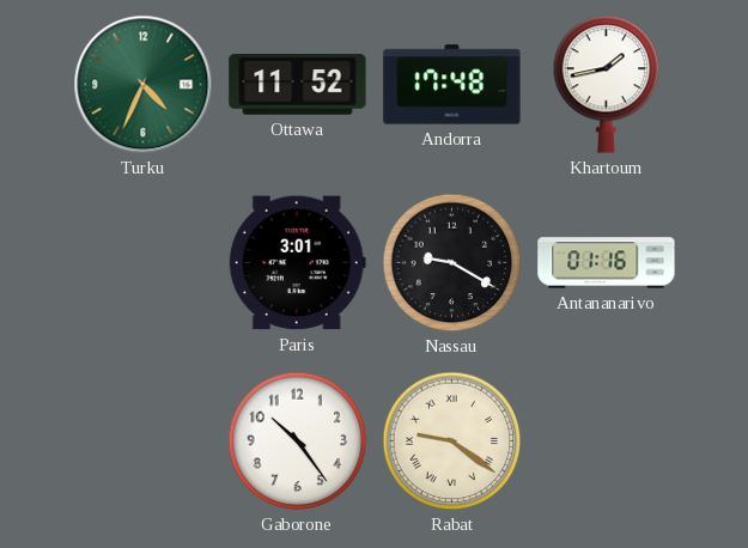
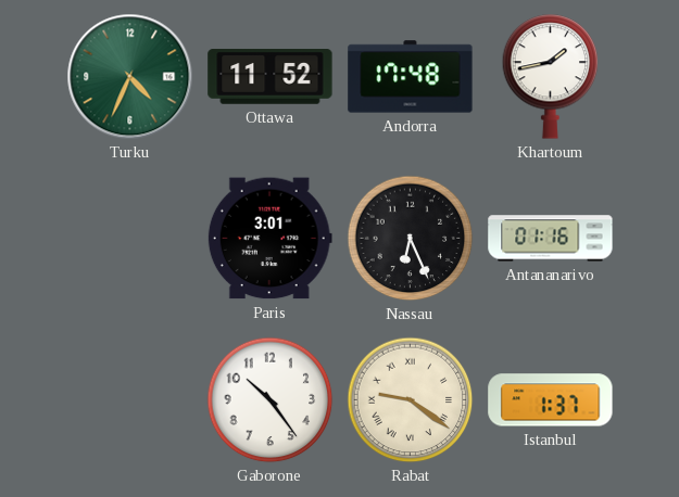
Nassau: 9:20 -> 6:26 (411, 239)
Istanbul: none -> 1:37 (551, 400)
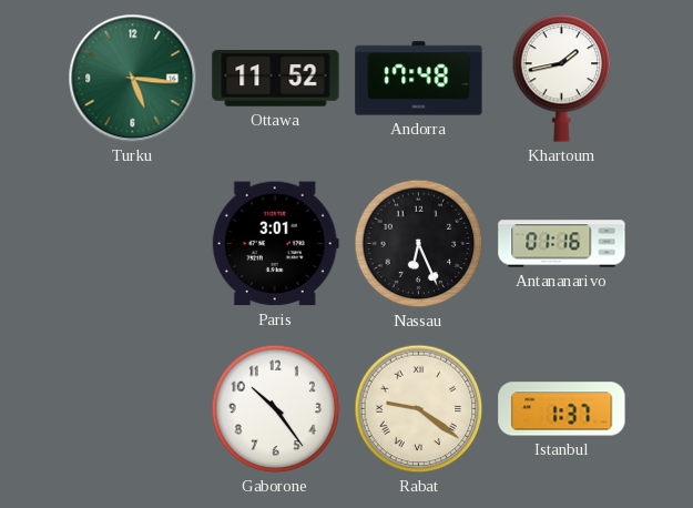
Turku: 4:34 -> 5:16 (133, 79)
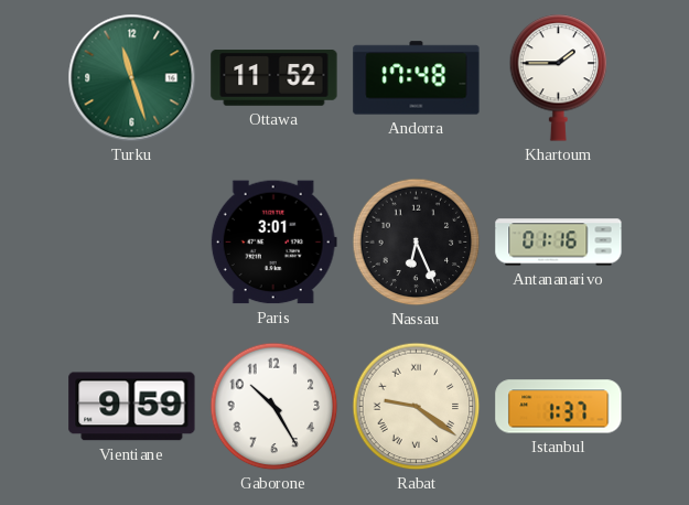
Turku: 5:16 -> 11:27 (132, 78)
Khartoum: 1:43 -> 1:45 (559, 78)
Vientiane: none -> 9:59 (132, 407)
Gaborone: 10:24 -> 10:25 (274, 407)
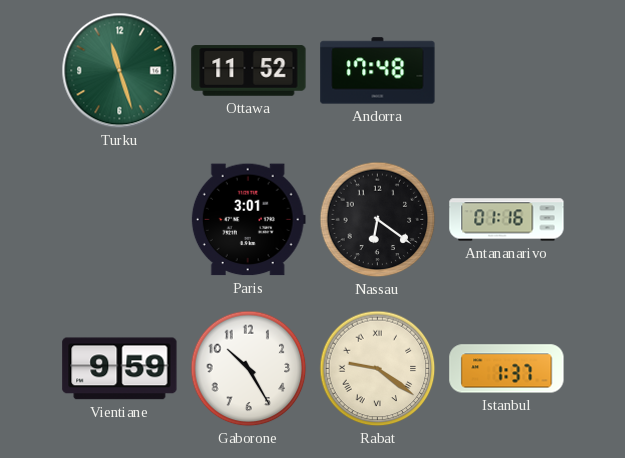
Khartoum: 1:45 -> none (559, 78)
Nassau: 6:26 -> 6:21 (378, 220)
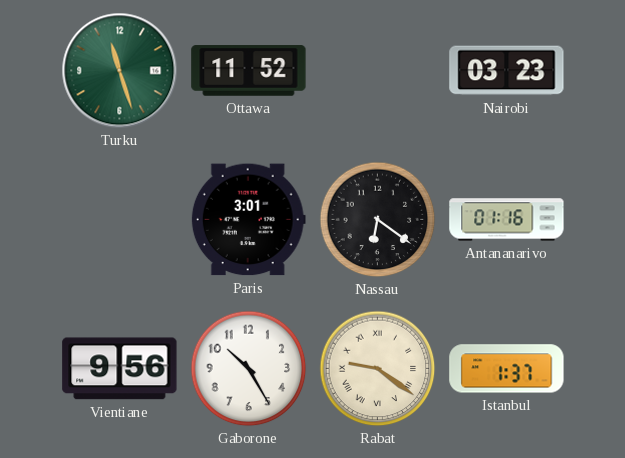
Andorra: 17:48 -> none (378, 71)
Nairobi: none -> 03:23 (507, 71)
Vientiane: 9:59 -> 9:56 (120, 369)
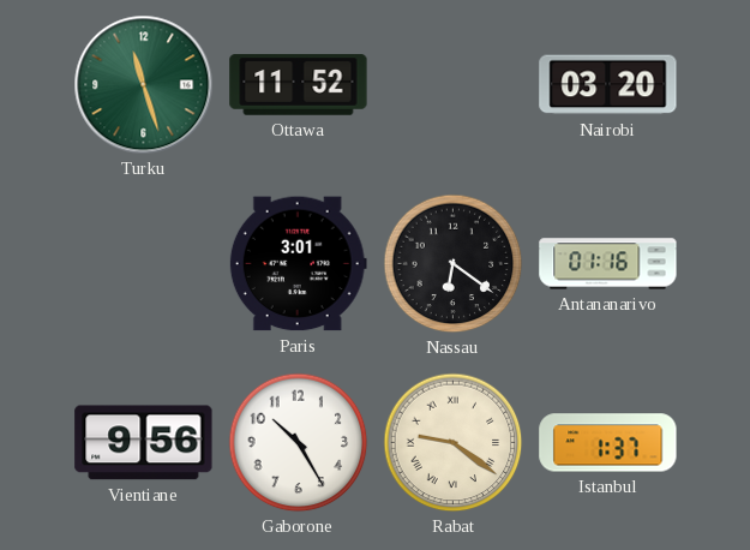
Nairobi: 03:23 -> 03:20 (608, 85)
